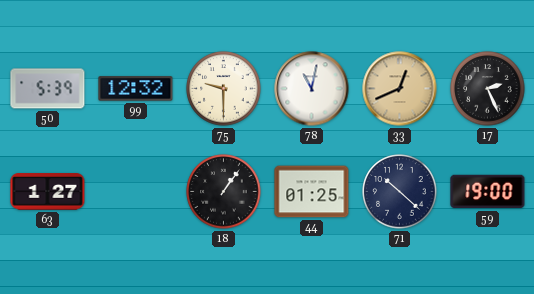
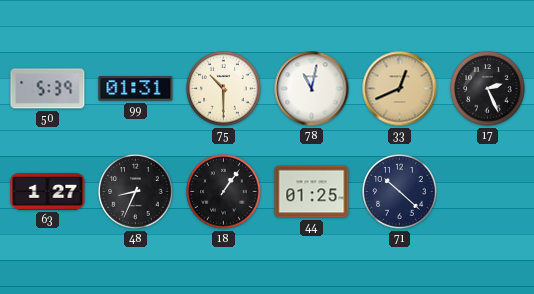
99: 12:32 -> 01:31 (136, 89)
75: 9:30 -> 10:30 (224, 89)
48: none -> 8:34 (136, 192)
59: 19:00 -> none (488, 192)
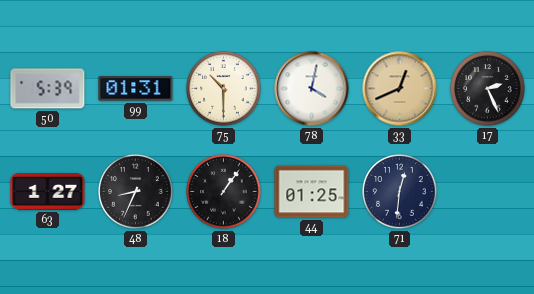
78: 11:02 -> 4:02 (312, 89)
71: 10:22 -> 12:31 (400, 192)
